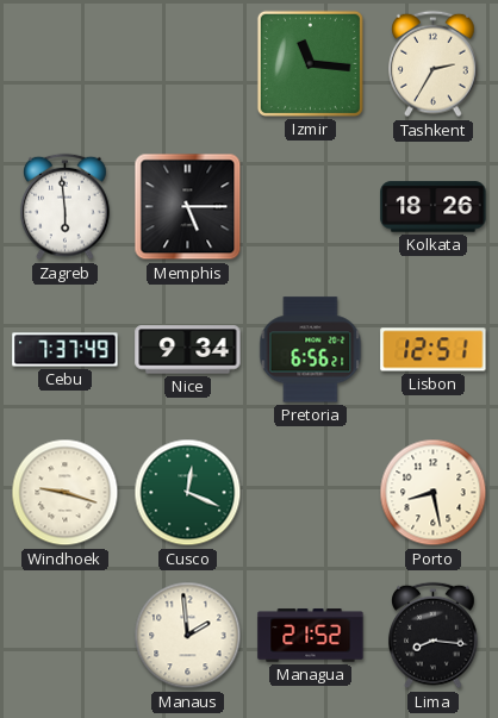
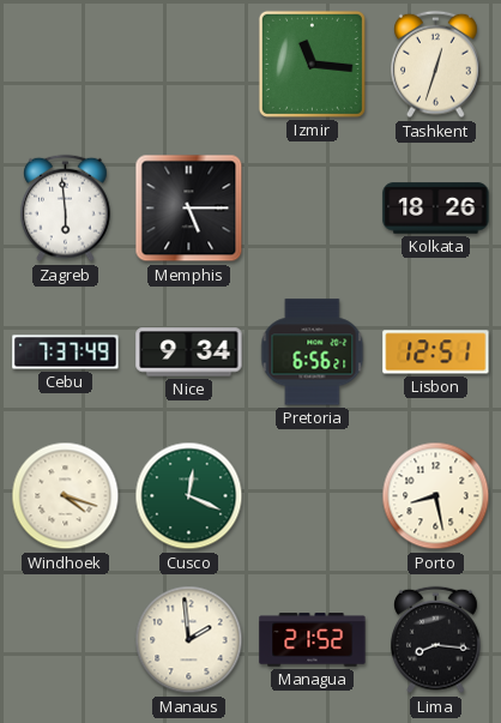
Tashkent: 2:35 -> 12:33 (436, 65)
Windhoek: 9:18 -> 4:18 (66, 496)
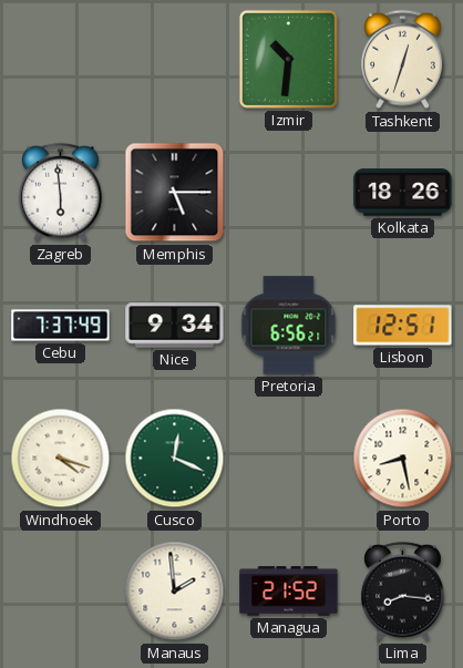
Izmir: 11:16 -> 10:31 (288, 59)
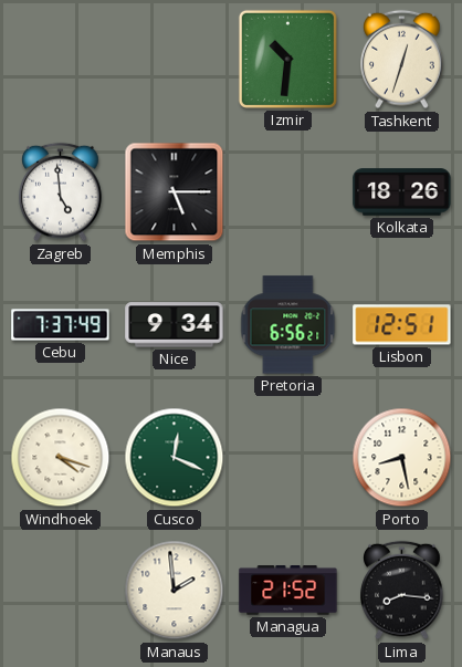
Zagreb: 5:59 -> 4:59 (61, 192)
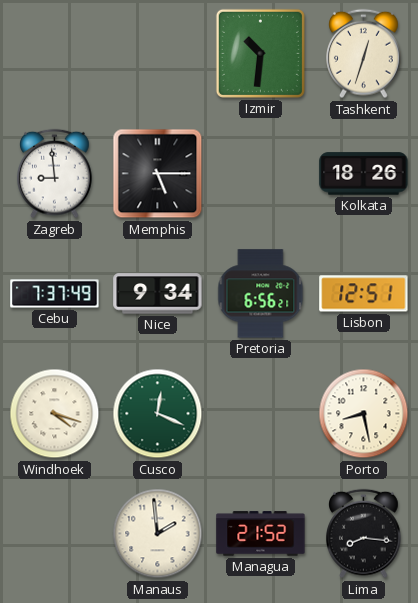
Zagreb: 4:59 -> 8:59 (55, 174)
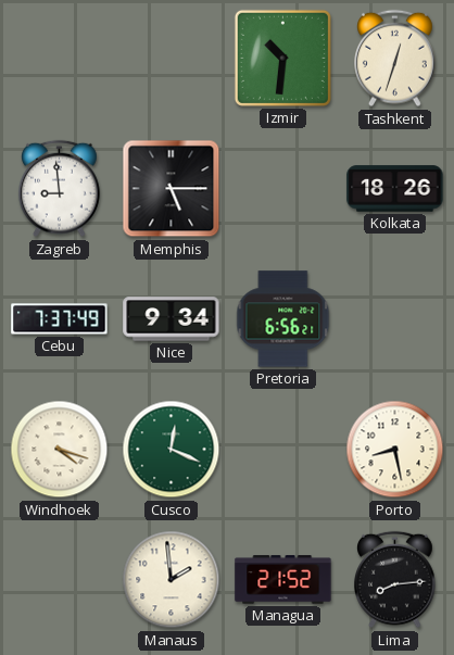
Lisbon: 12:51 -> none (364, 294)
Lima: 8:16 -> 8:14 (395, 580)
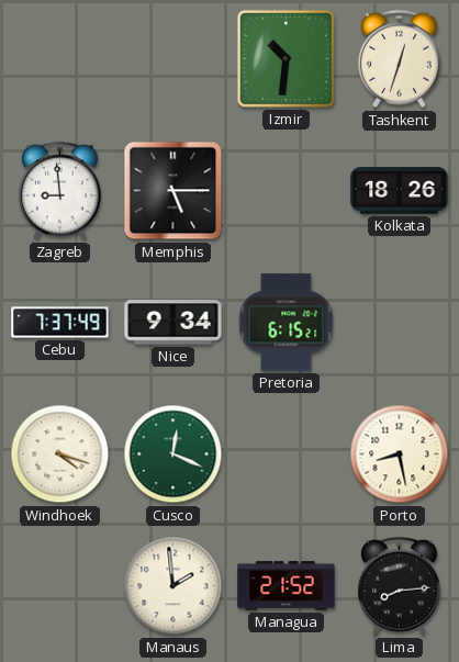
Pretoria: 6:56 -> 6:15 (287, 323)
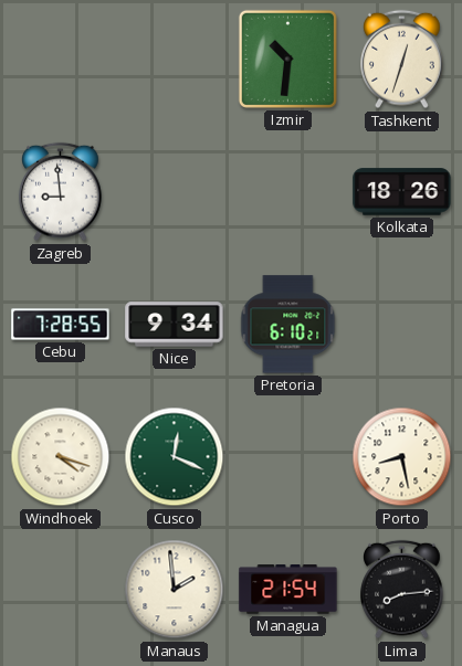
Memphis: 5:15 -> none (173, 191)
Cebu: 7:37 -> 7:28 (61, 325)
Pretoria: 6:15 -> 6:10 (288, 325)
Managua: 21:52 -> 21:54 (288, 590)
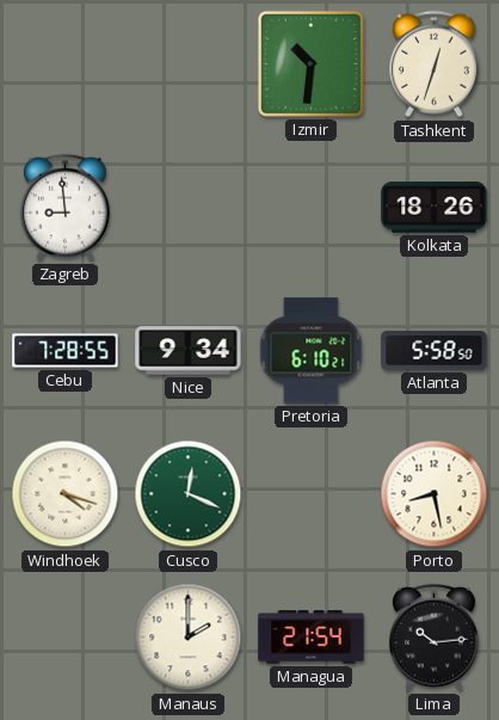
Atlanta: none -> 5:58 (435, 351)
Manaus: 1:59 -> 2:00 (189, 638)
Lima: 8:14 -> 10:14 (435, 638)
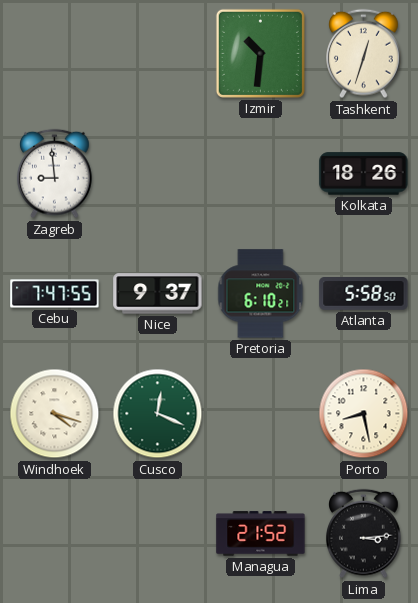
Cebu: 7:28 -> 7:47 (55, 294)
Nice: 9:34 -> 9:37 (158, 294)
Manaus: 2:00 -> none (189, 638)
Managua: 21:54 -> 21:52 (261, 534)
Lima: 10:14 -> 3:14 (364, 534)
